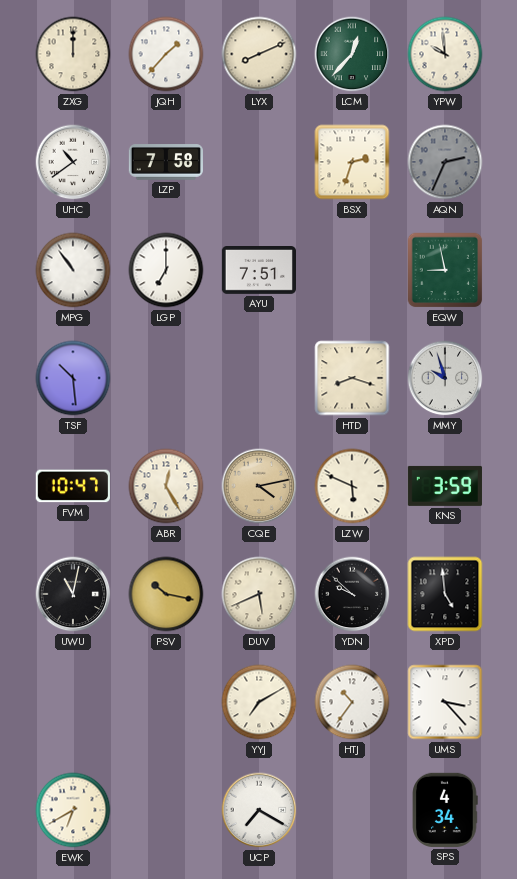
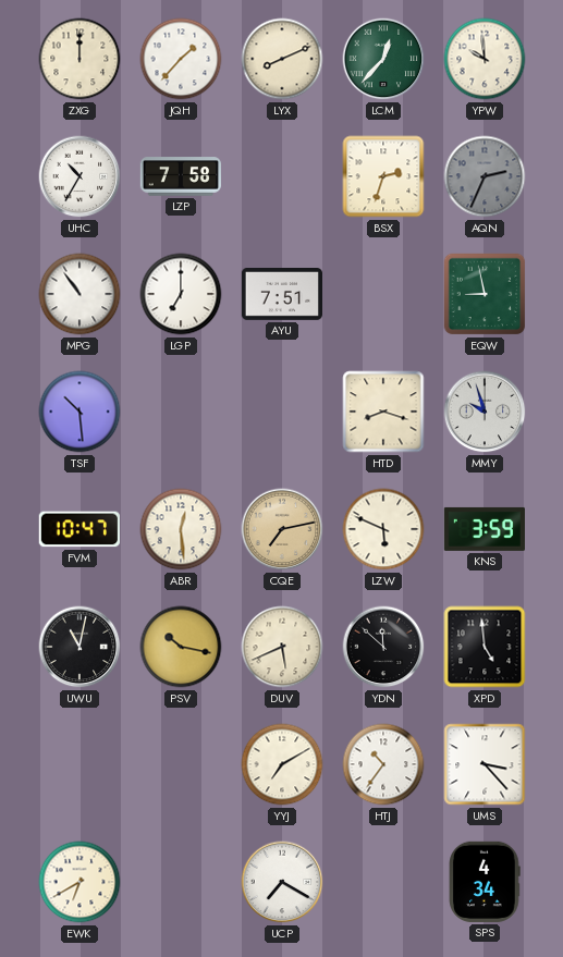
UHC: 10:39 -> 10:35 (79, 176)
ABR: 12:25 -> 12:29 (181, 529)
CQE: 4:13 -> 7:13 (282, 529)
YDN: 9:52 -> 11:52 (383, 647)
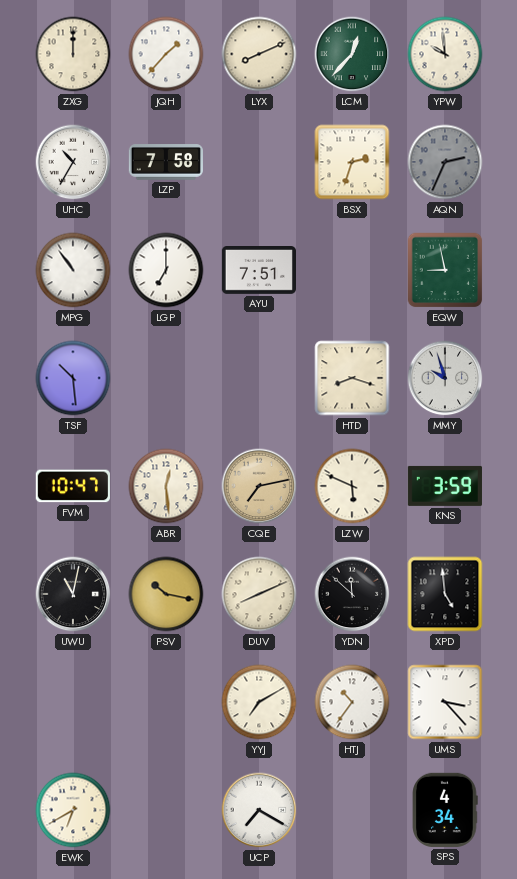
DUV: 5:41 -> 8:11 (259, 594)
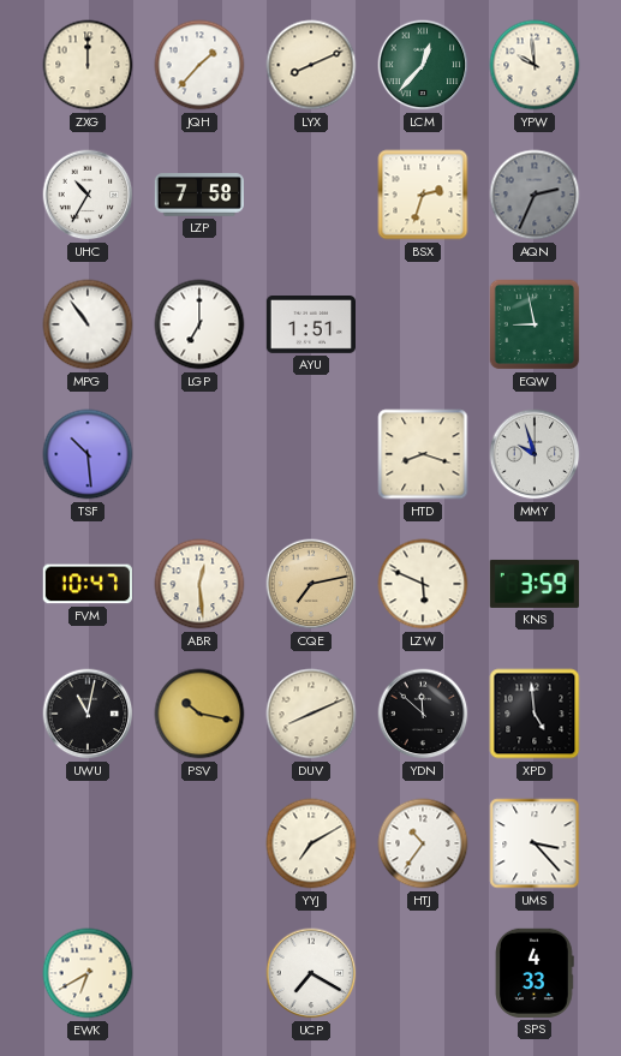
AYU: 7:51 -> 1:51 (310, 326)
SPS: 4:34 -> 4:33 (535, 973)
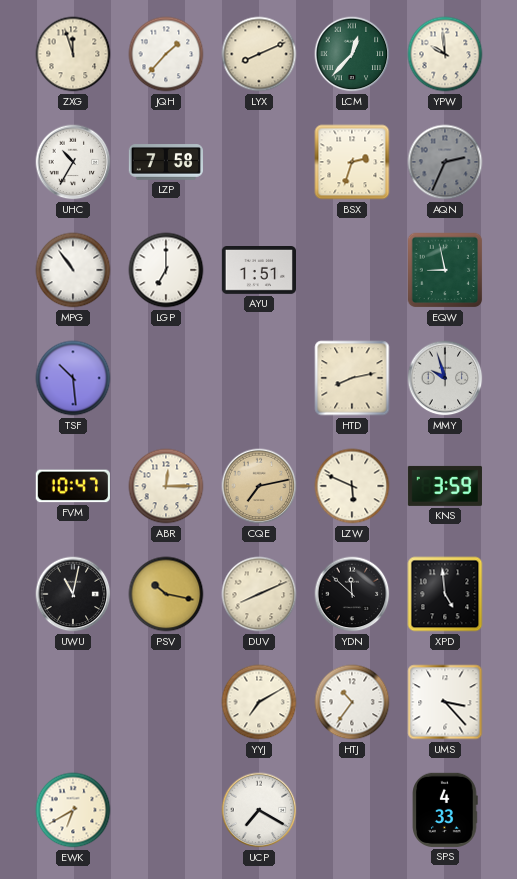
ZXG: 12:00 -> 11:57 (73, 54)
HTD: 8:18 -> 8:13 (352, 378)
ABR: 12:29 -> 12:15 (166, 486)
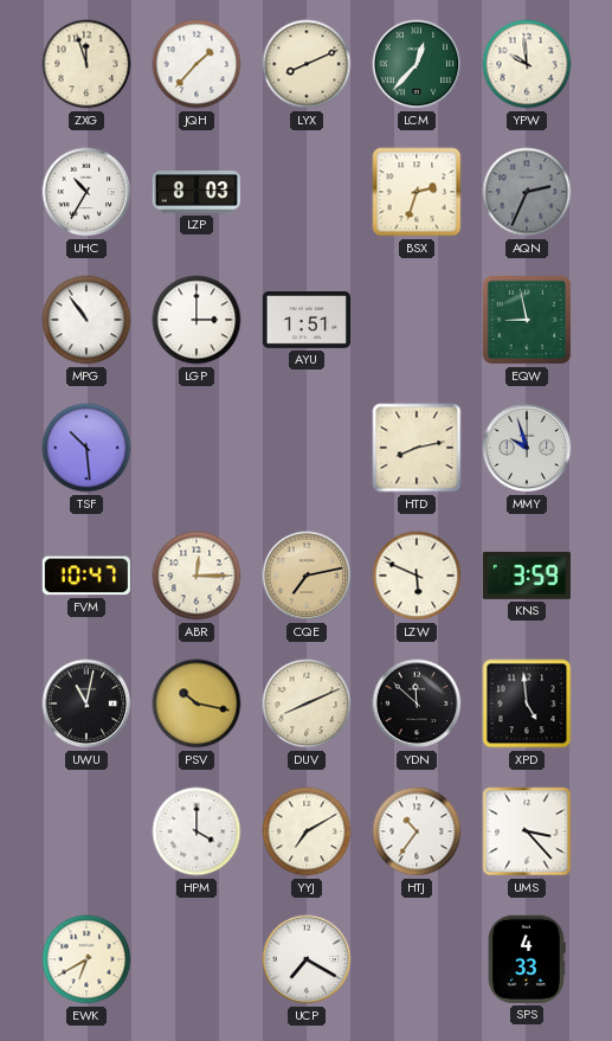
LZP: 7:58 -> 8:03 (195, 192)
LGP: 7:00 -> 3:00 (197, 320)
HPM: none -> 4:00 (197, 831)
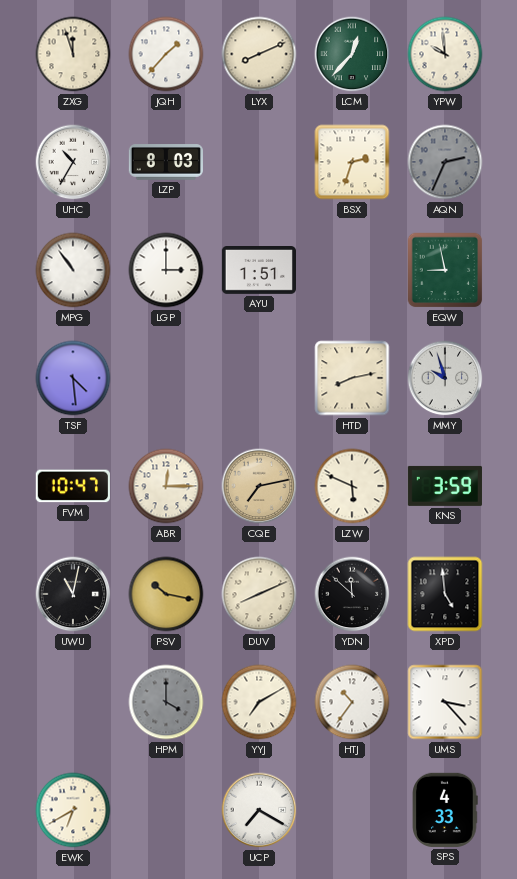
TSF: 10:29 -> 4:29 (73, 378)
HPM dial: white -> grey (166, 702)
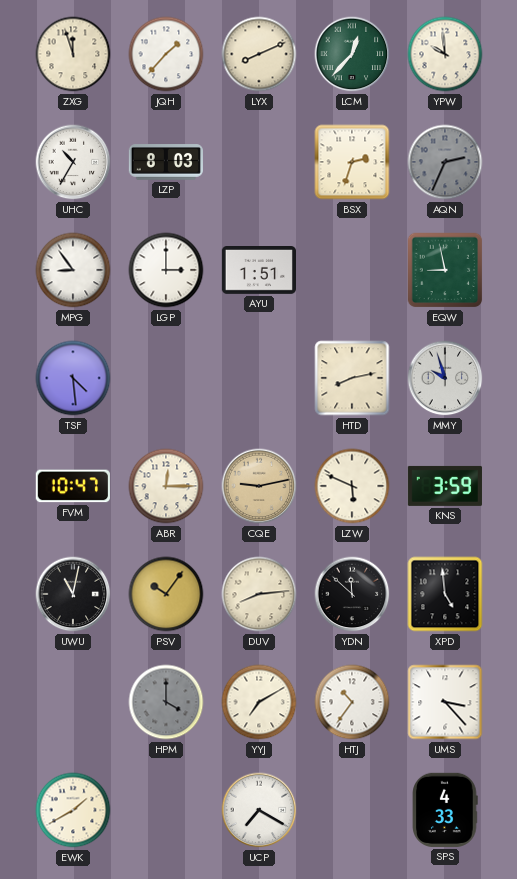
MPG: 10:54 -> 8:54 (73, 270)
CQE: 7:13 -> 9:13 (259, 486)
PSV: 10:17 -> 10:06 (166, 594)
DUV: 8:11 -> 8:14 (259, 594)
EWK: 6:40 -> 1:40 (73, 810)
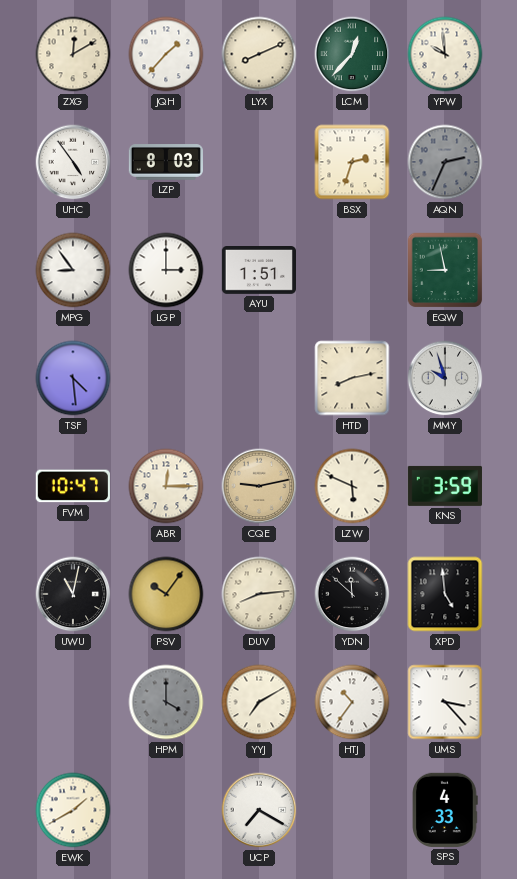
ZXG: 11:57 -> 12:10 (73, 54)
UHC: 10:35 -> 4:54 (73, 162)
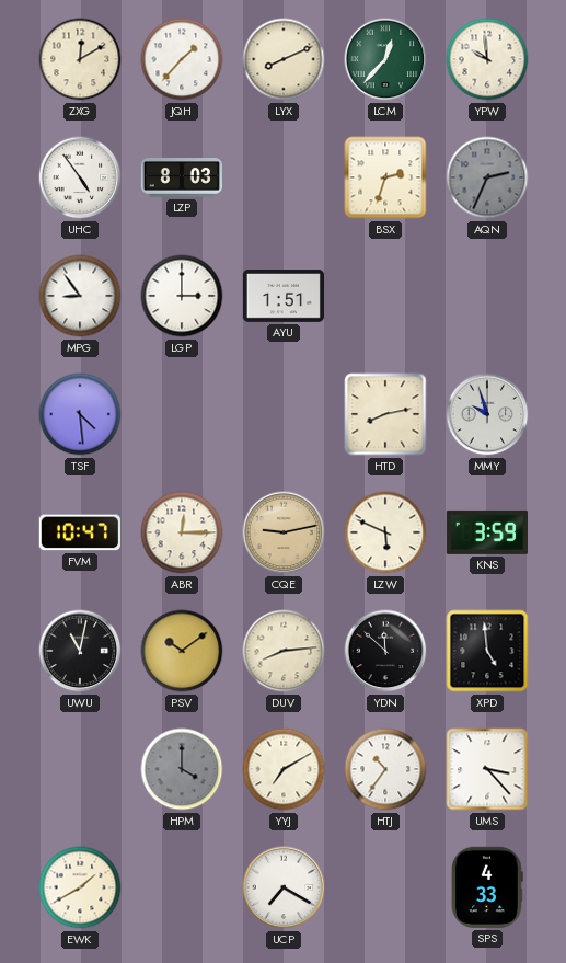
EQW: 8:58 -> none (445, 270)
PSV: 10:06 -> 10:09 (182, 651)
